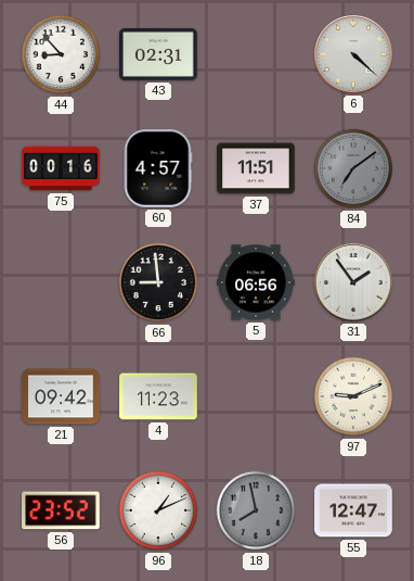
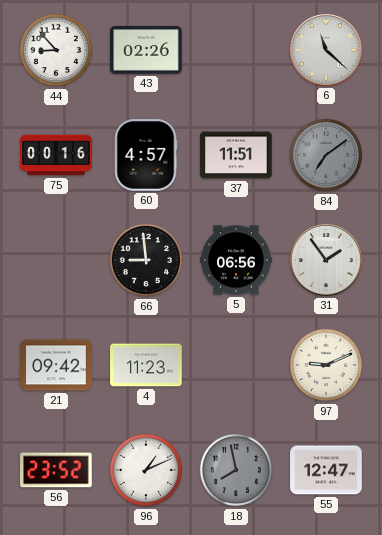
43: 02:31 -> 02:26 (146, 50)
6: 4:22 -> 11:22 (327, 51)
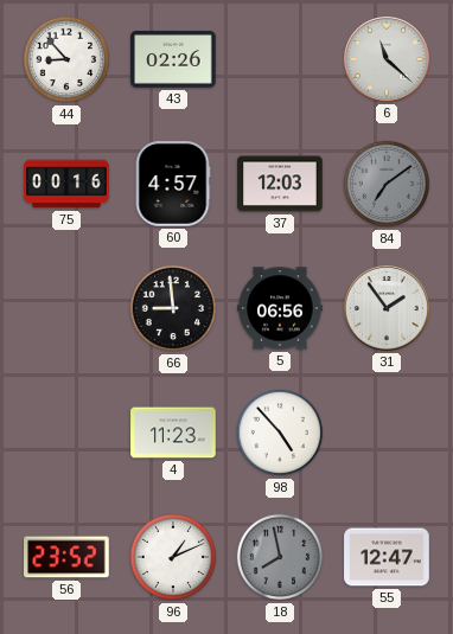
37: 11:51 -> 12:03 (280, 184)
21: 09:42 -> none (56, 365)
98: none -> 4:53 (280, 433)
97: 9:11 -> none (326, 365)
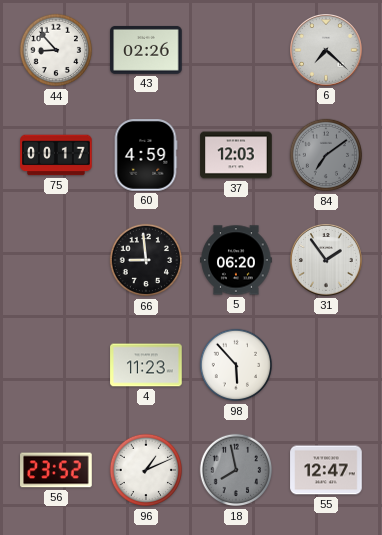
6: 11:22 -> 7:22 (327, 51)
75: 00:16 -> 00:17 (56, 155)
60: 4:57 -> 4:59 (146, 155)
5: 06:56 -> 06:20 (236, 260)
98: 4:53 -> 5:53 (236, 365)
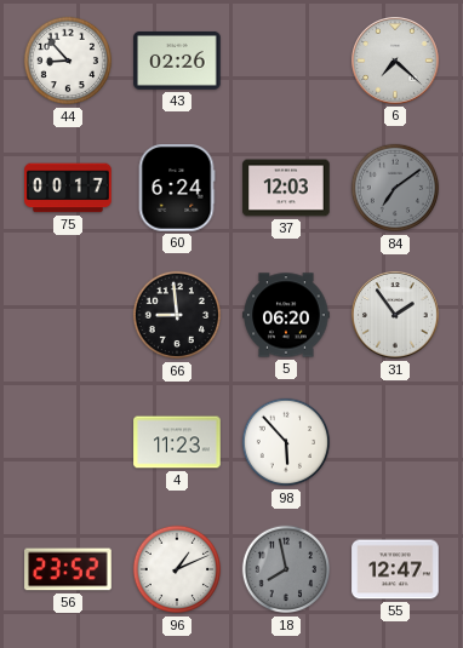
60: 4:59 -> 6:24 (177, 188)
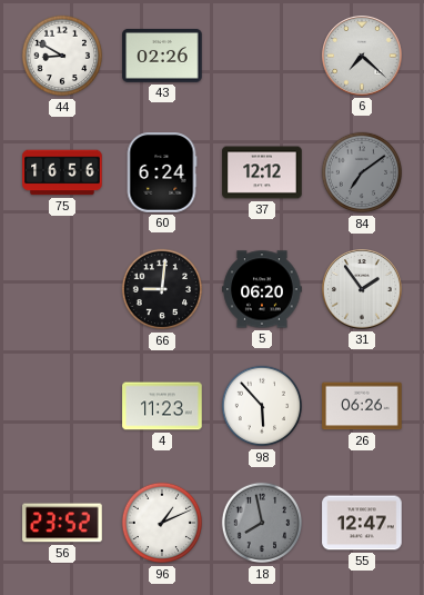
44: 8:53 -> 8:50 (62, 56)
75: 00:17 -> 16:56 (62, 172)
37: 12:03 -> 12:12 (262, 172)
66: 8:59 -> 9:01 (162, 289)
26: none -> 06:26 (362, 406)
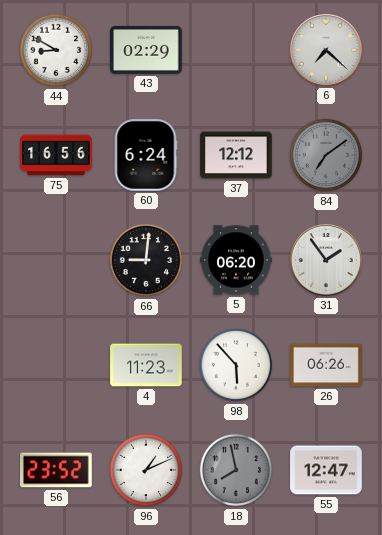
43: 02:26 -> 02:29 (146, 50)
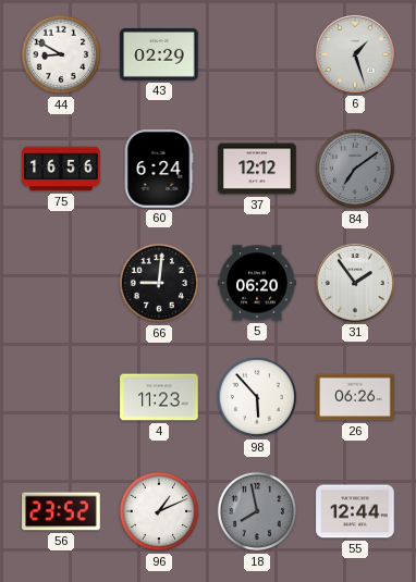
6: 7:22 -> 1:27 (356, 55)
55: 12:47 -> 12:44 (355, 511)
